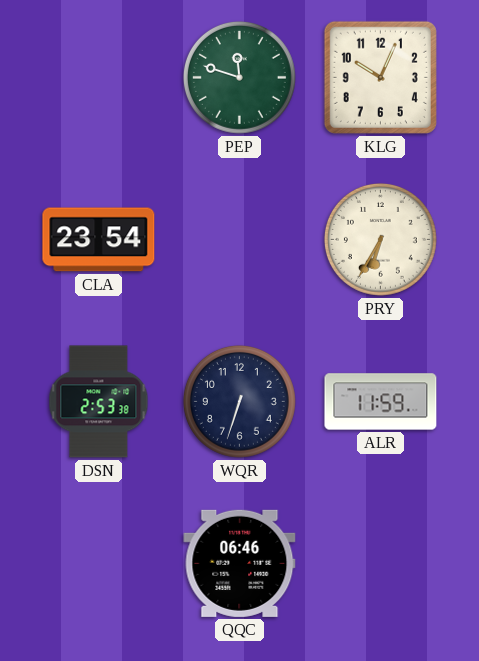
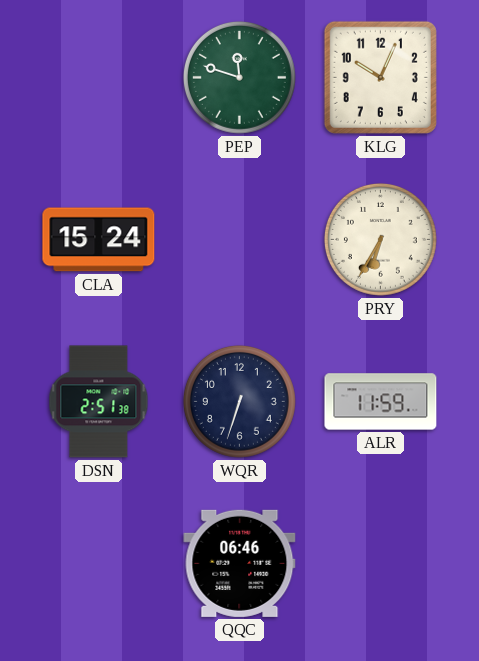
CLA: 23:54 -> 15:24 (99, 240)
DSN: 2:53 -> 2:51 (99, 402)
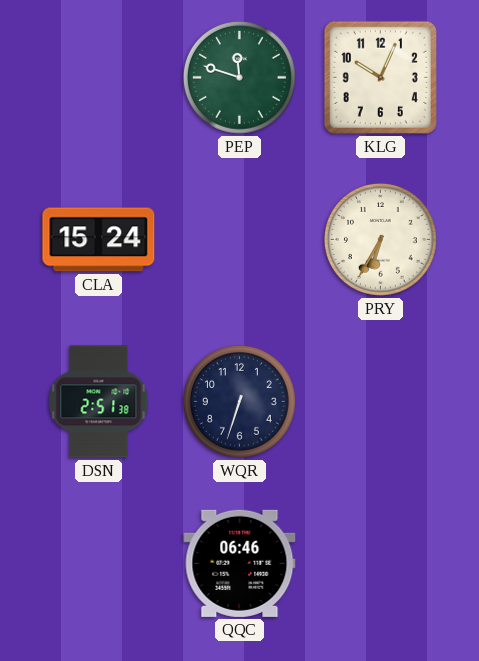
ALR: 11:59 -> none (381, 402)
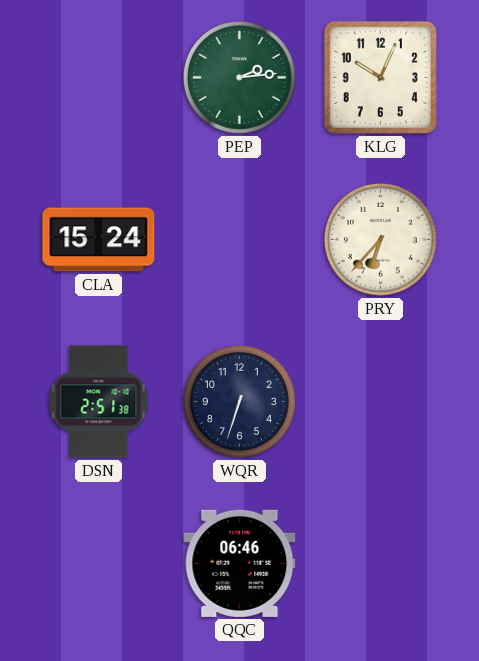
PEP: 11:48 -> 2:14 (239, 77)
PRY: 6:35 -> 6:37 (380, 239)
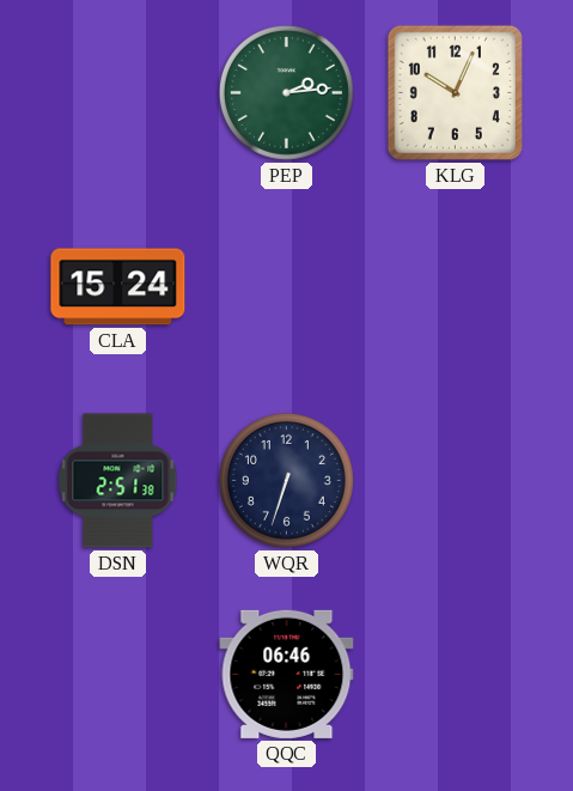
PRY: 6:37 -> none (380, 239)
